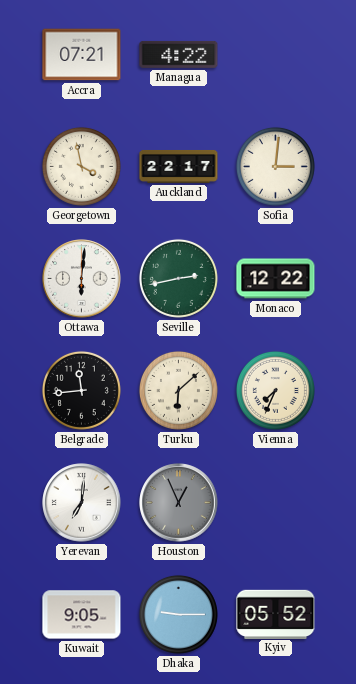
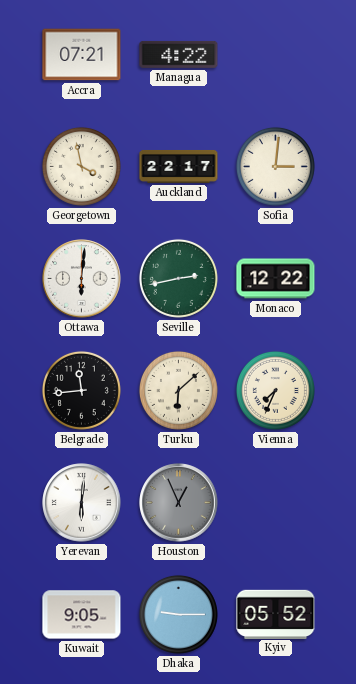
Yerevan: 7:01 -> 6:01 (82, 503)
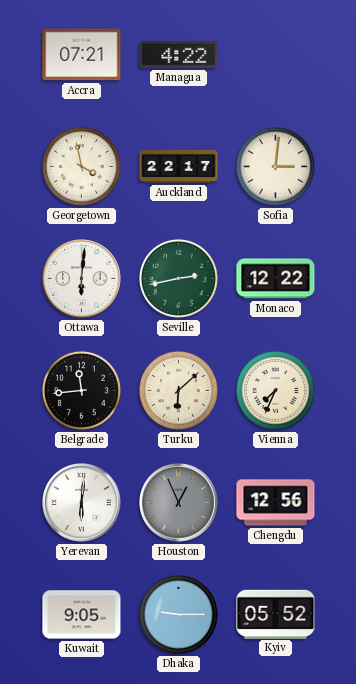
Chengdu: none -> 12:56 (276, 503)
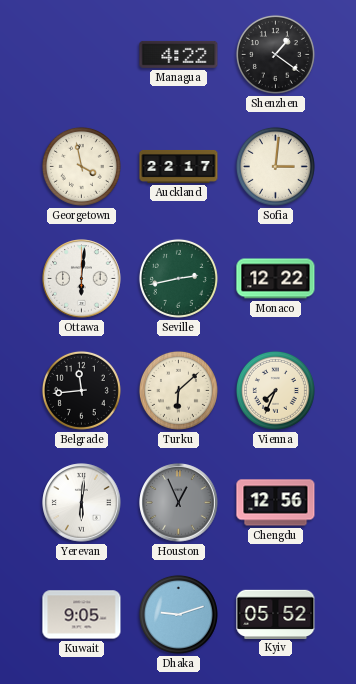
Accra: 07:21 -> none (82, 55)
Shenzhen: none -> 1:21 (275, 54)
Dhaka: 9:15 -> 9:12 (178, 614)
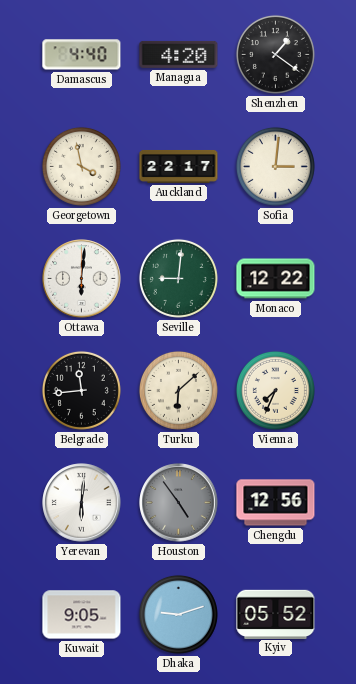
Damascus: none -> 4:40 (82, 55)
Managua: 4:22 -> 4:20 (179, 54)
Seville: 2:43 -> 9:01 (178, 278)
Houston: 12:56 -> 4:54 (179, 503)
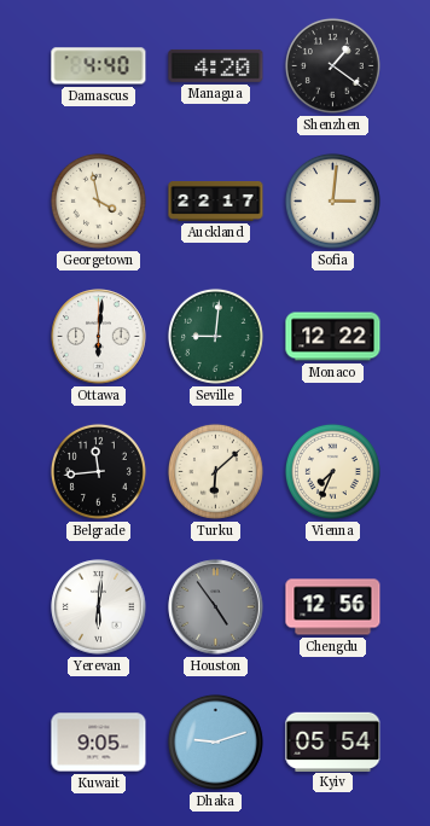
Kyiv: 05:52 -> 05:54 (333, 741)
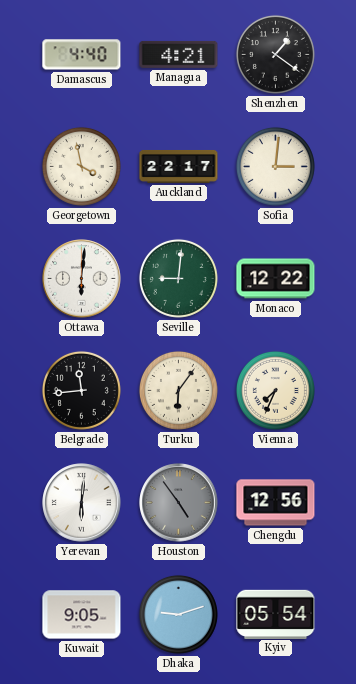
Managua: 4:20 -> 4:21 (179, 54)
Turku: 6:08 -> 6:06 (178, 390)
